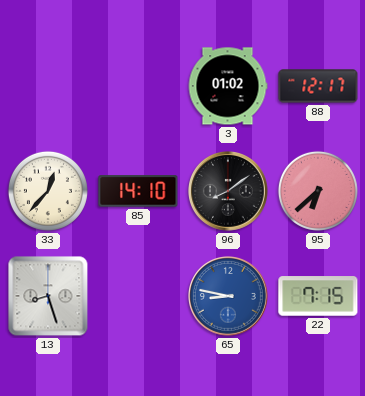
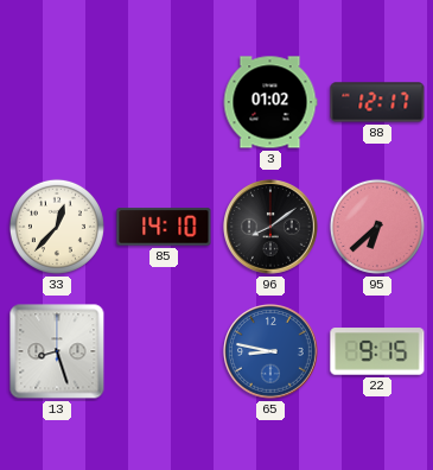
22: 7:15 -> 9:15 (377, 351)
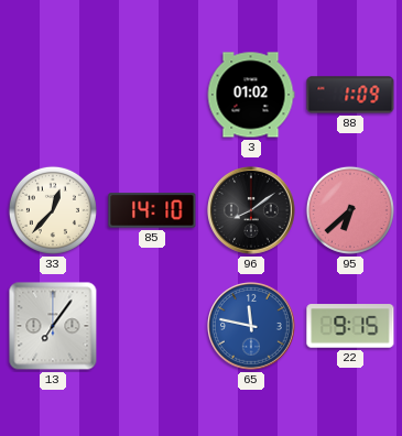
88: 12:17 -> 1:09 (350, 95)
13: 8:27 -> 7:06 (53, 326)
65: 8:47 -> 11:47 (252, 327)
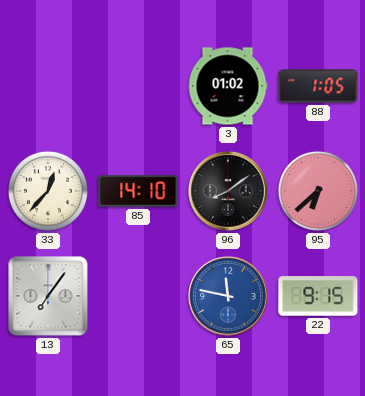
88: 1:09 -> 1:05 (318, 86)
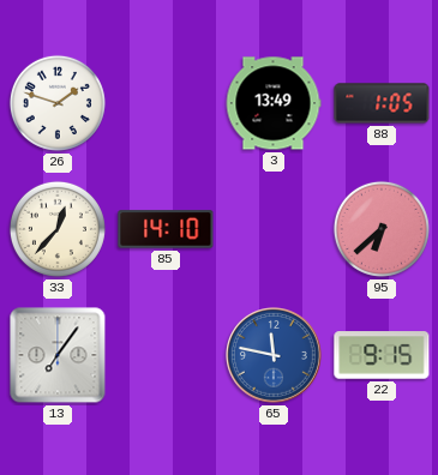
26: none -> 1:48 (58, 103)
3: 01:02 -> 13:49 (274, 103)
96: 8:09 -> none (229, 192)
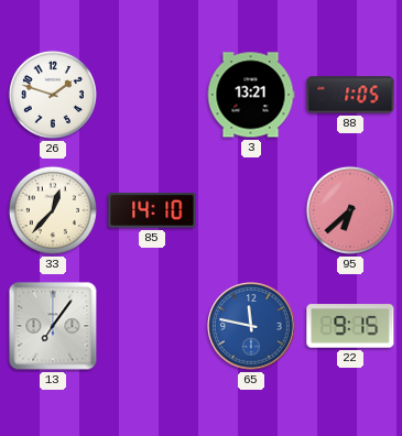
3: 13:49 -> 13:21 (251, 95)
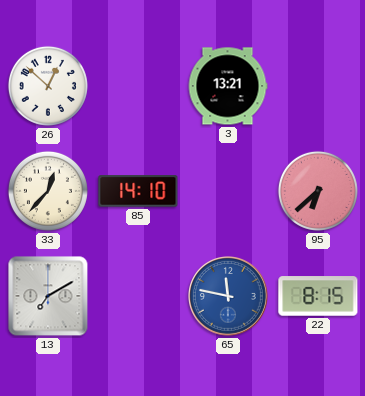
26: 1:48 -> 12:52 (48, 86)
88: 1:05 -> none (350, 95)
13: 7:06 -> 7:10 (48, 296)
22: 9:15 -> 8:15 (318, 296)
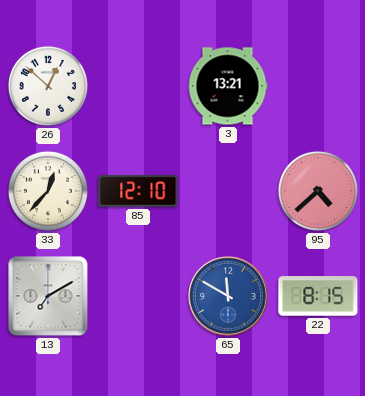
85: 14:10 -> 12:10 (138, 191)
95: 6:38 -> 4:38 (318, 191)
65: 11:47 -> 11:50 (229, 297)
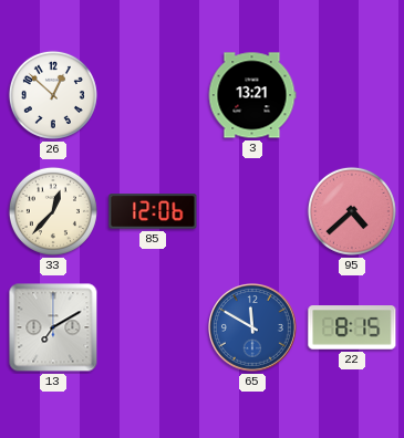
85: 12:10 -> 12:06 (153, 211)
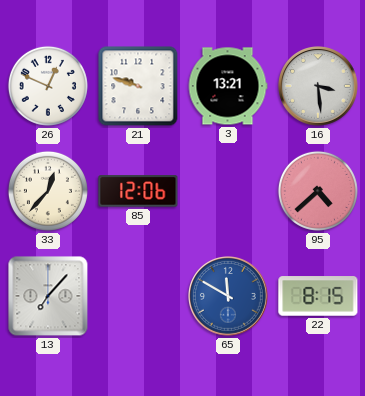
26: 12:52 -> 12:49 (48, 86)
21: none -> 9:48 (138, 86)
16: none -> 3:29 (319, 87)
13: 7:10 -> 7:07 (48, 296)
